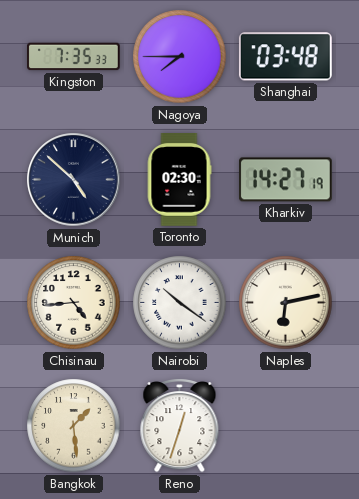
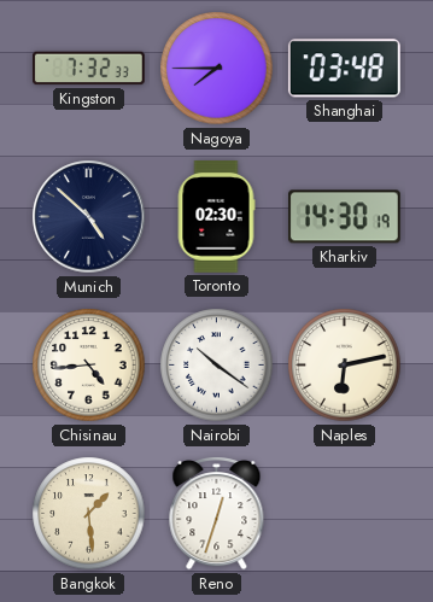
Kingston: 7:35 -> 7:32 (89, 69)
Kharkiv: 14:27 -> 14:30 (345, 217)
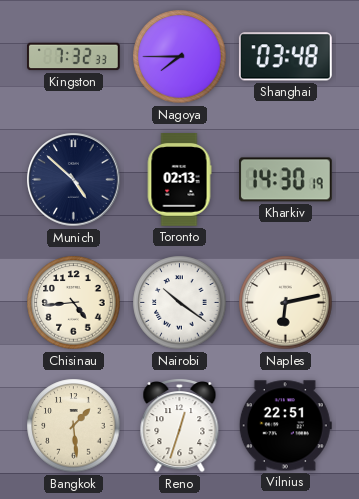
Toronto: 02:30 -> 02:13 (179, 180)
Vilnius: none -> 22:51 (285, 426)
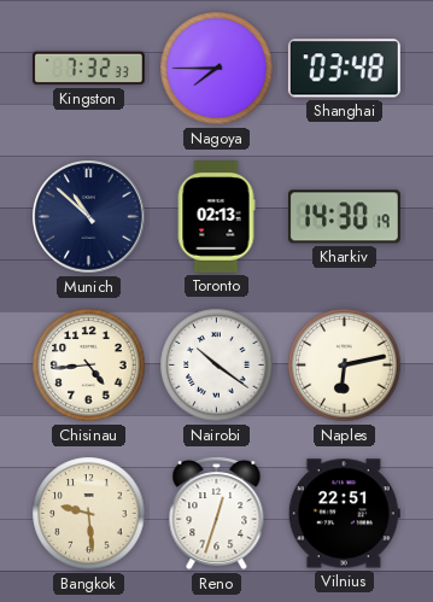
Munich: 4:52 -> 10:52 (89, 217)
Bangkok: 1:29 -> 9:29 (89, 514)
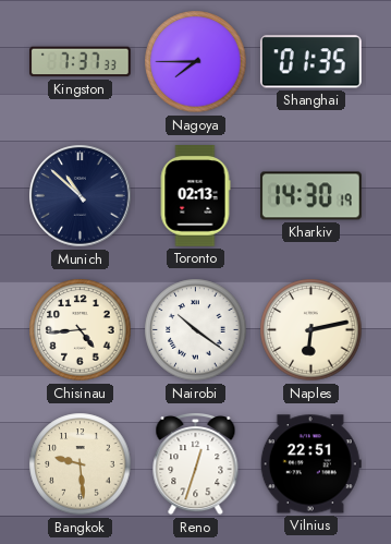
Kingston: 7:32 -> 7:37 (81, 62)
Shanghai: 03:48 -> 01:35 (310, 62)
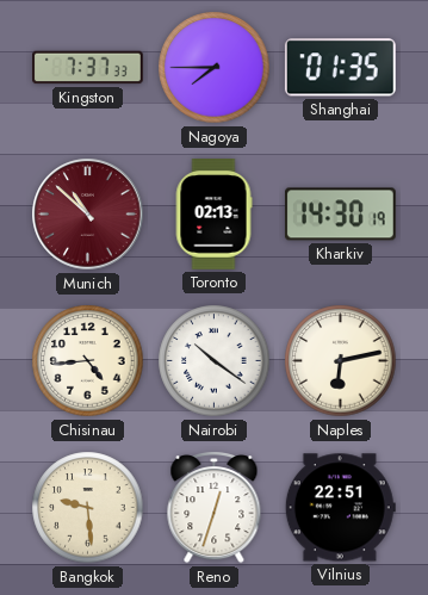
Munich dial: navy -> burgundy (88, 215)
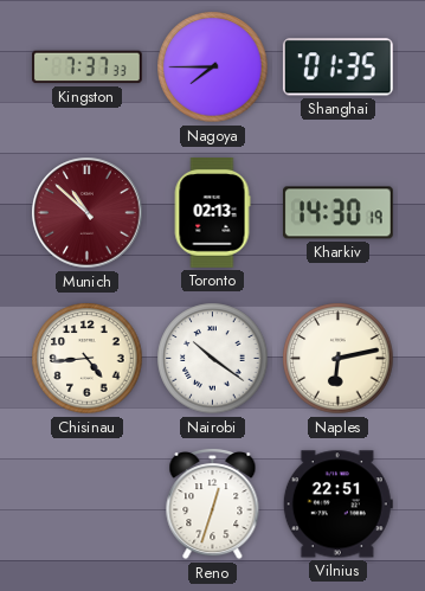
Bangkok: 9:29 -> none (88, 508)
